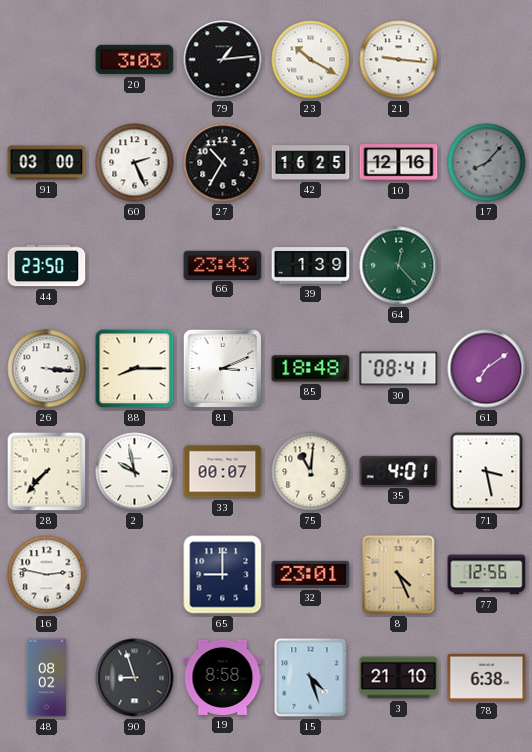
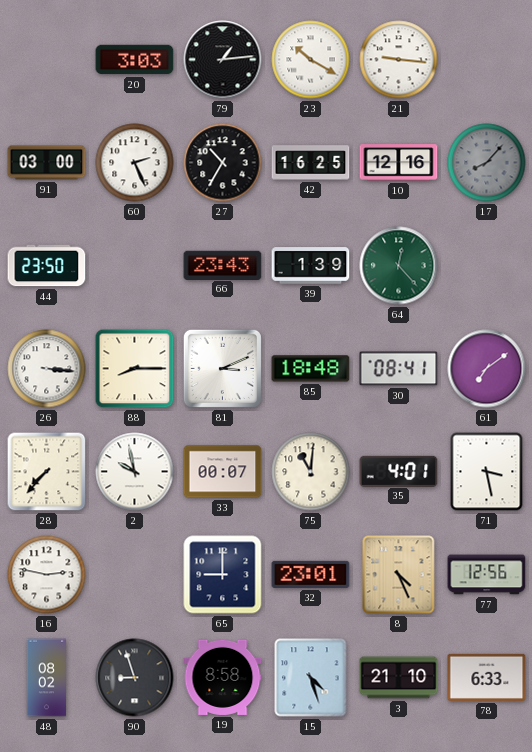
78: 6:38 -> 6:33 (487, 677)
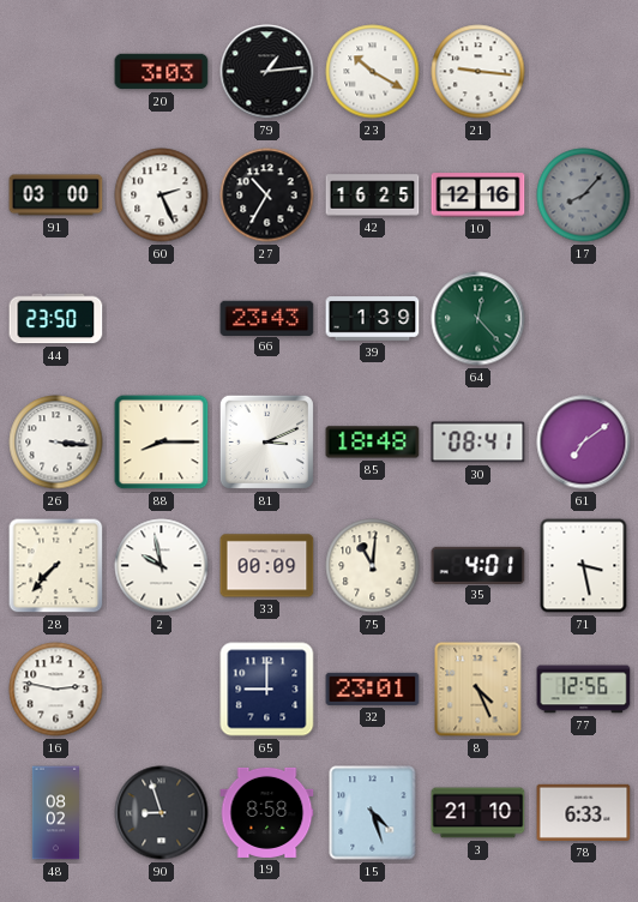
33: 00:07 -> 00:09 (267, 566)
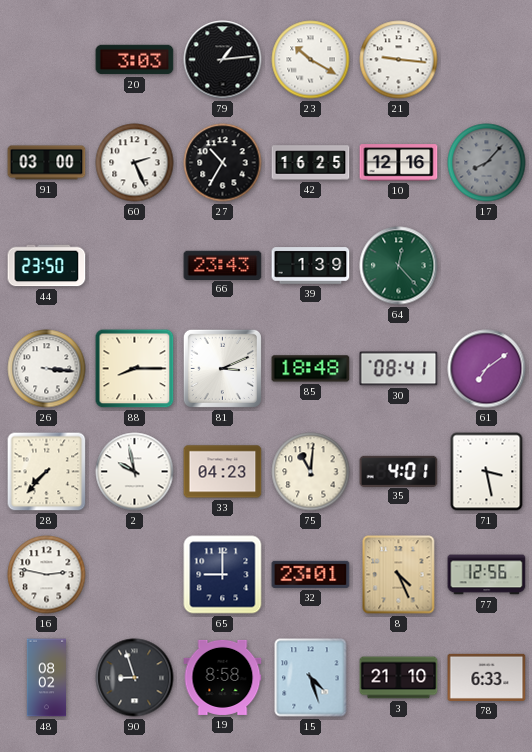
33: 00:09 -> 04:23 (223, 472)
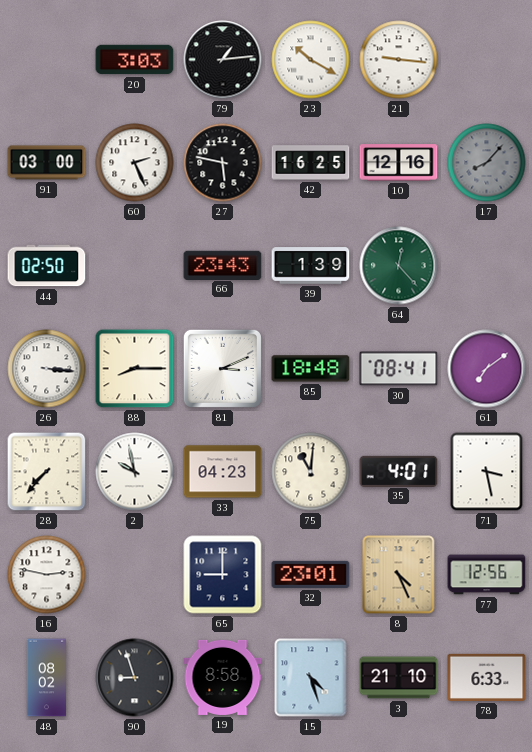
27: 10:35 -> 5:47 (223, 163)
44: 23:50 -> 02:50 (47, 266)
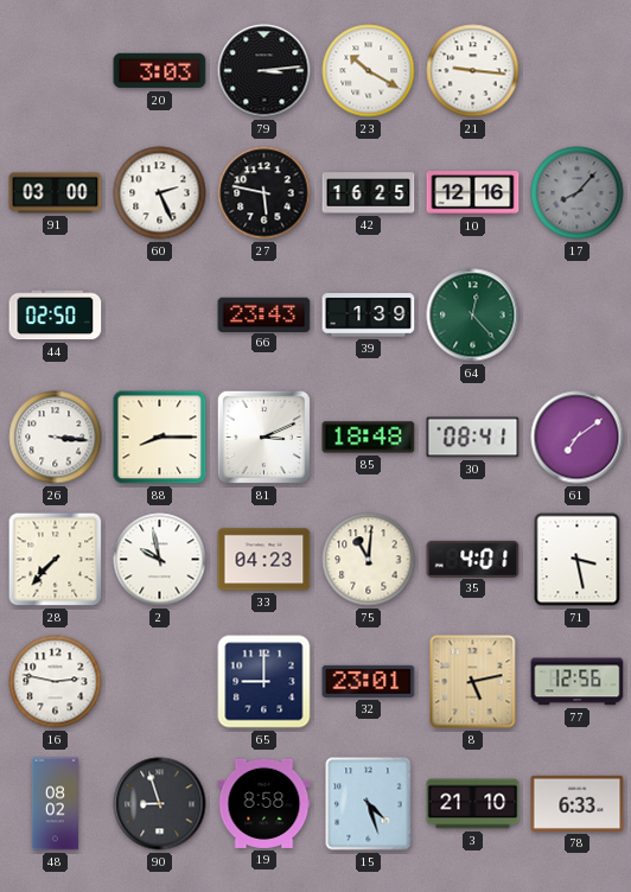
79: 1:14 -> 3:14 (264, 71)
8: 4:26 -> 5:13 (473, 682)
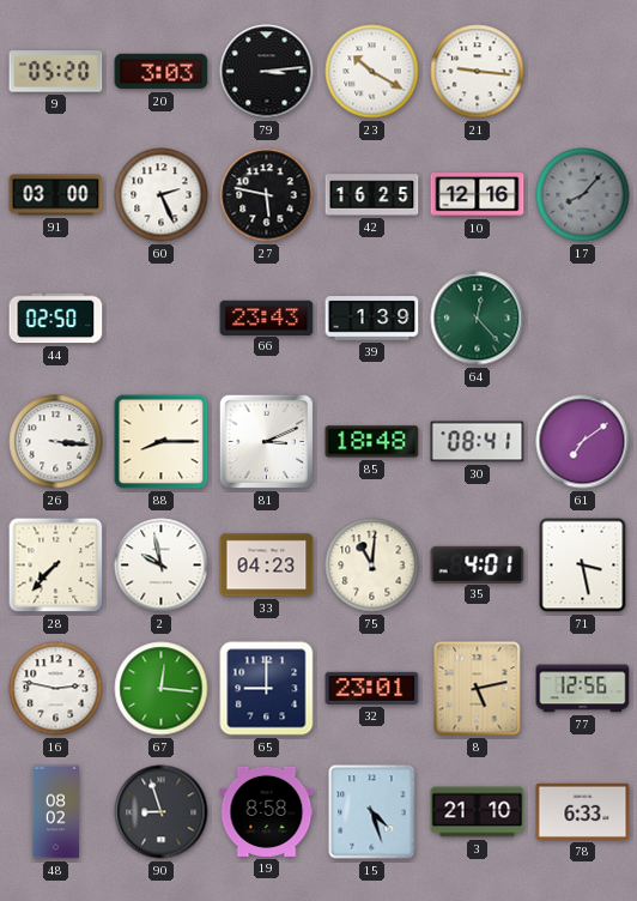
9: none -> 05:20 (56, 72)
67: none -> 12:16 (162, 689)
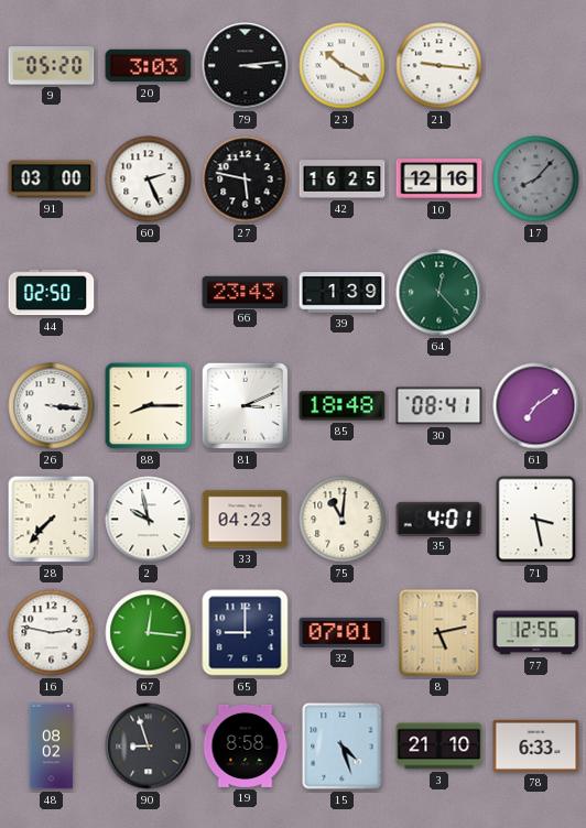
32: 23:01 -> 07:01 (343, 632)
